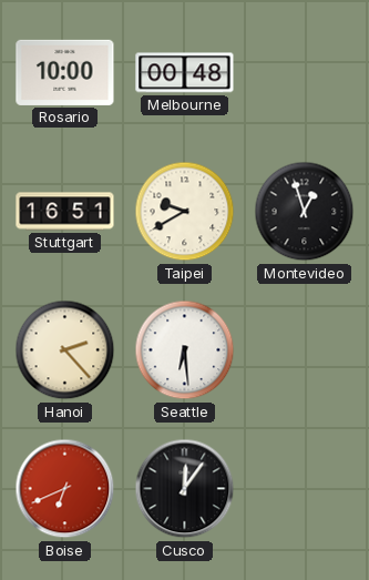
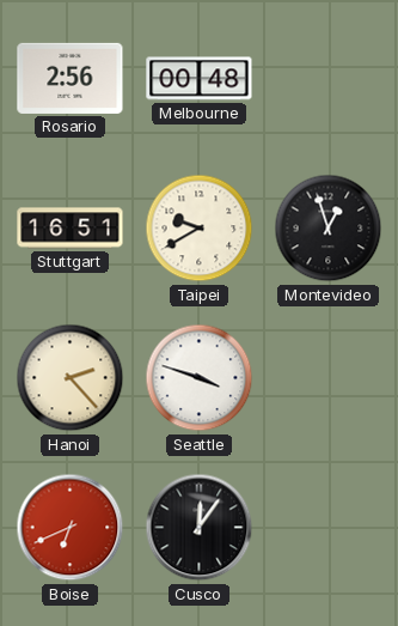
Rosario: 10:00 -> 2:56 (71, 78)
Seattle: 6:29 -> 3:48 (200, 378)
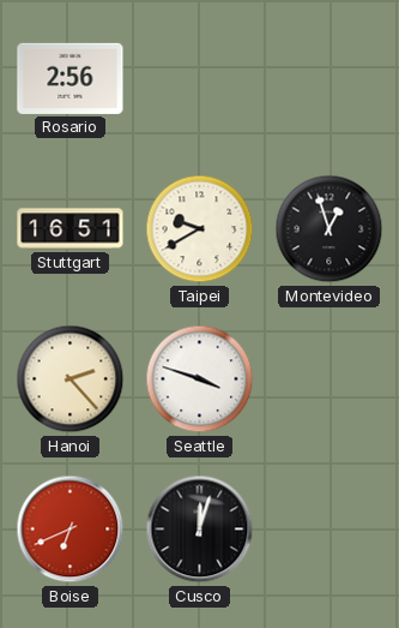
Melbourne: 00:48 -> none (200, 79)
Cusco: 12:06 -> 12:03 (200, 530)
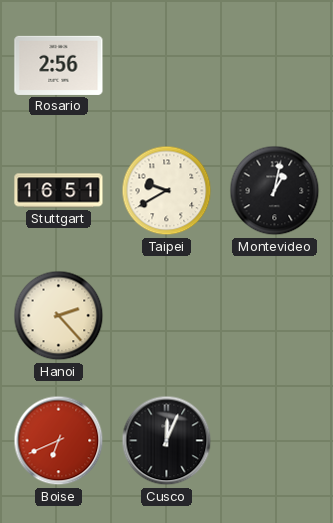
Montevideo: 12:57 -> 1:02 (275, 191)
Seattle: 3:48 -> none (200, 379)
Cusco: 12:03 -> 12:04 (167, 441)
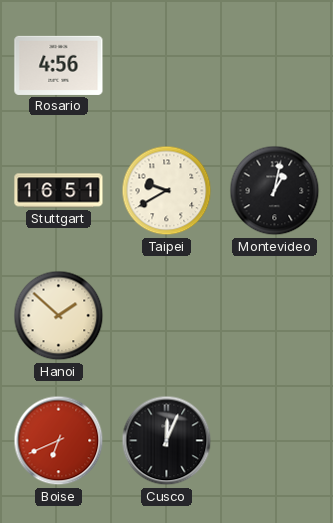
Rosario: 2:56 -> 4:56 (59, 65)
Hanoi: 2:23 -> 1:52 (59, 316)
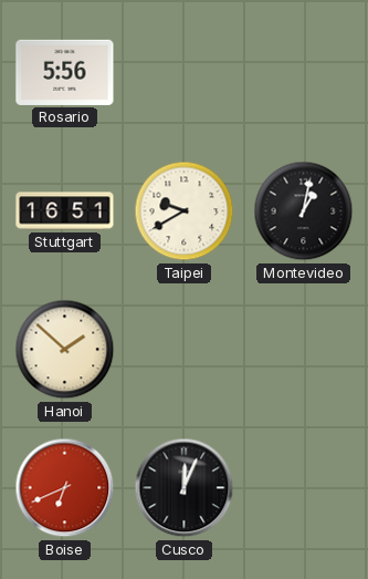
Rosario: 4:56 -> 5:56 (65, 72)
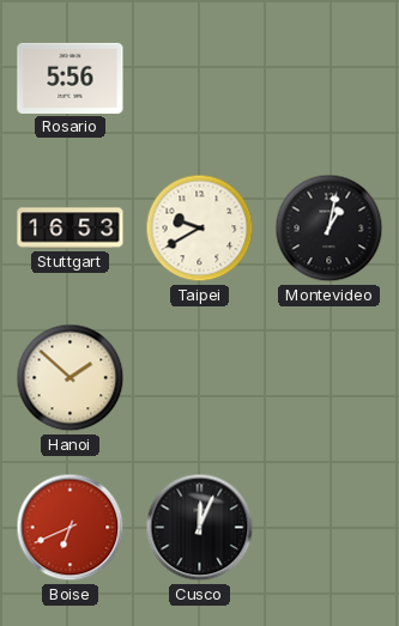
Stuttgart: 16:51 -> 16:53 (71, 229)
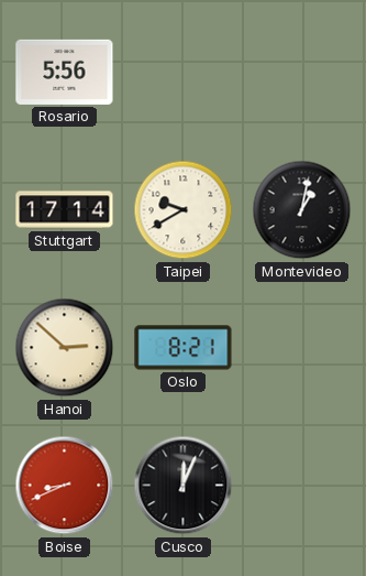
Stuttgart: 16:53 -> 17:14 (65, 210)
Hanoi: 1:52 -> 2:52 (65, 348)
Oslo: none -> 8:21 (184, 348)
Boise: 6:41 -> 8:41 (65, 486)
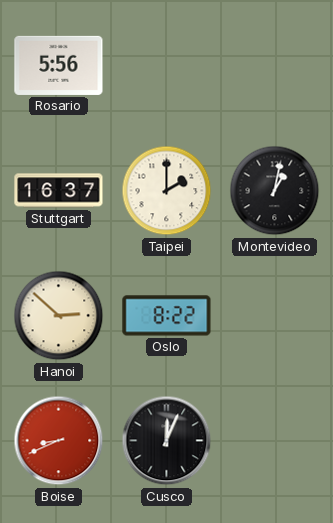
Stuttgart: 17:14 -> 16:37 (59, 191)
Taipei: 9:40 -> 2:00 (167, 191)
Oslo: 8:21 -> 8:22 (167, 316)
